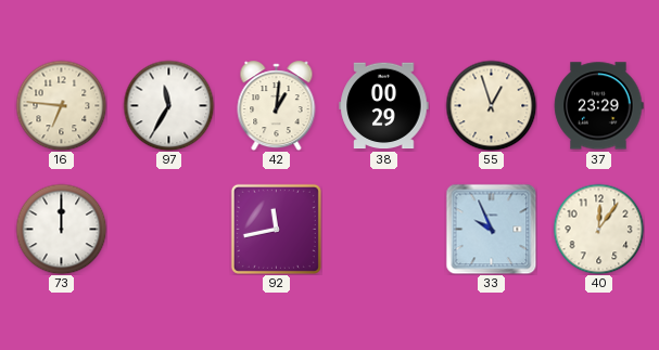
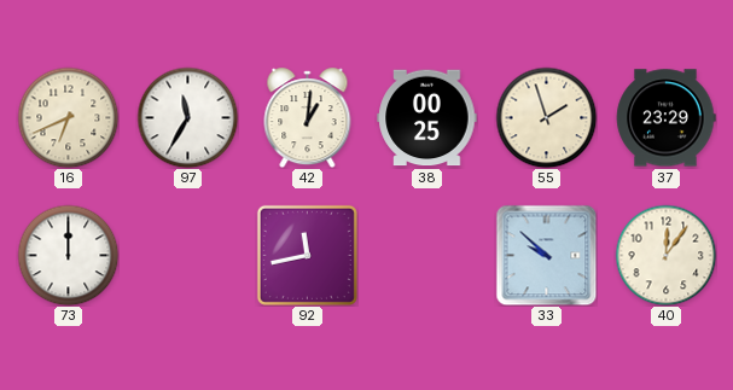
16: 6:46 -> 6:41 (68, 117)
38: 00:29 -> 00:25 (427, 118)
55: 12:57 -> 1:57 (546, 117)
33: 9:56 -> 9:52 (546, 255)
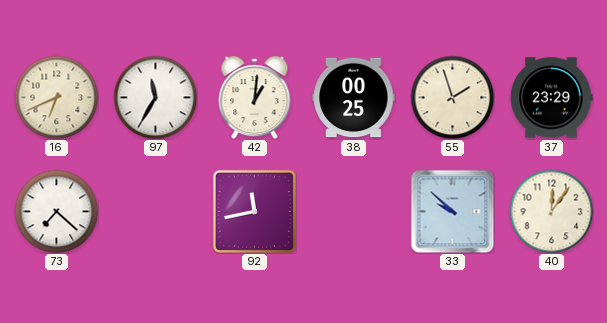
73: 12:00 -> 7:22 (56, 211)
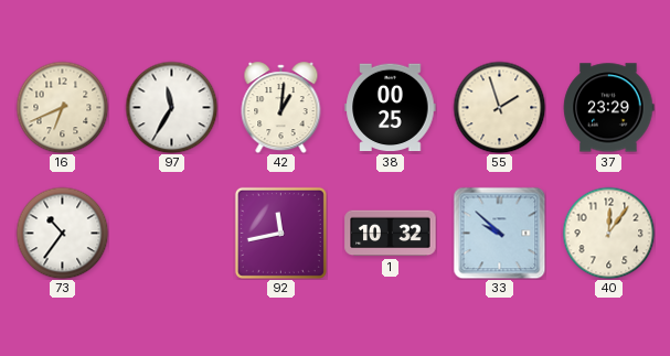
73: 7:22 -> 10:36 (62, 233)
1: none -> 10:32 (391, 234)
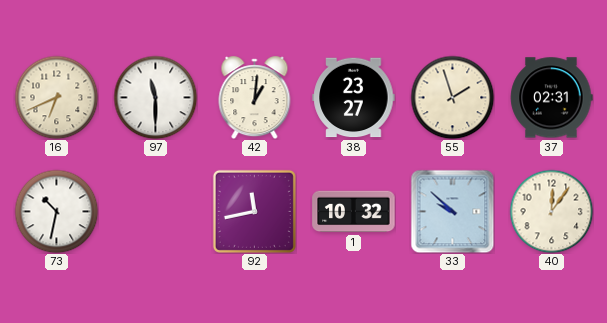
97: 11:35 -> 11:30 (155, 97)
38: 00:25 -> 23:27 (354, 98)
37: 23:29 -> 02:31 (552, 98)
73: 10:36 -> 10:32 (56, 211)
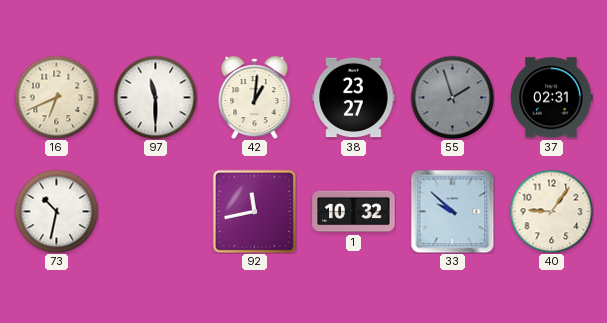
55 dial: cream -> grey (452, 97)
40: 12:06 -> 9:06 (551, 211)
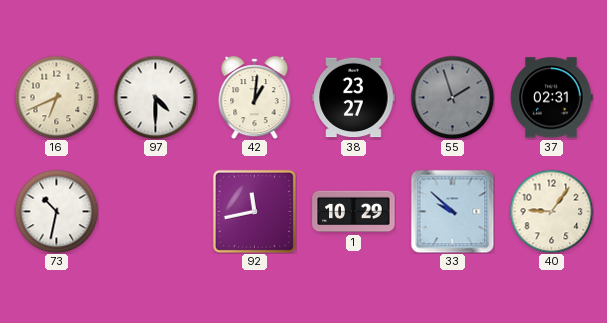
97: 11:30 -> 4:30 (155, 97)
1: 10:32 -> 10:29 (354, 212)
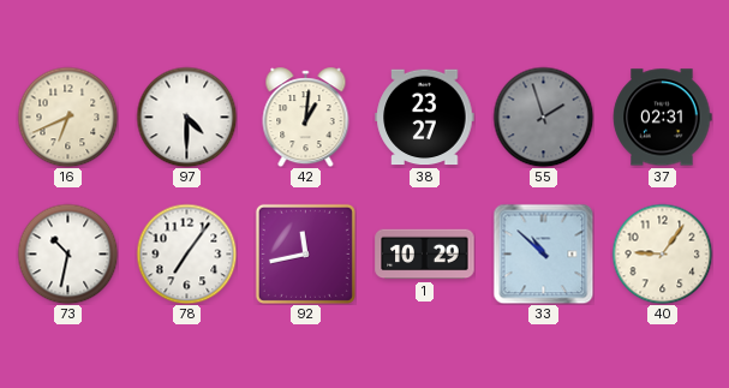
78: none -> 7:06 (186, 253)
33: 9:52 -> 10:52 (543, 253)
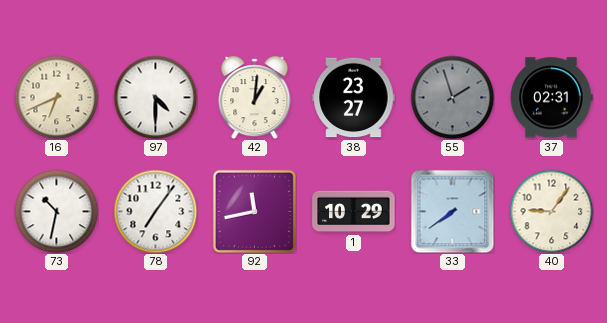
33: 10:52 -> 7:39 (452, 211)
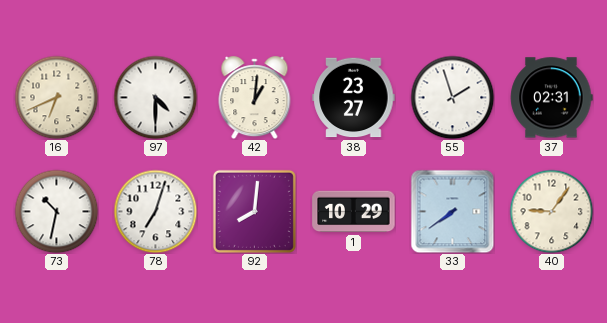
55 dial: grey -> white (452, 97)
78: 7:06 -> 7:03 (155, 211)
92: 11:43 -> 8:01 (254, 211)
